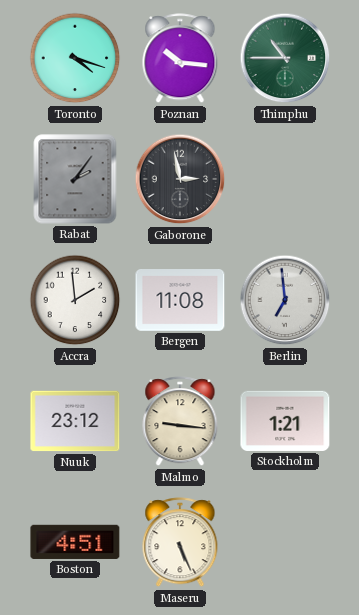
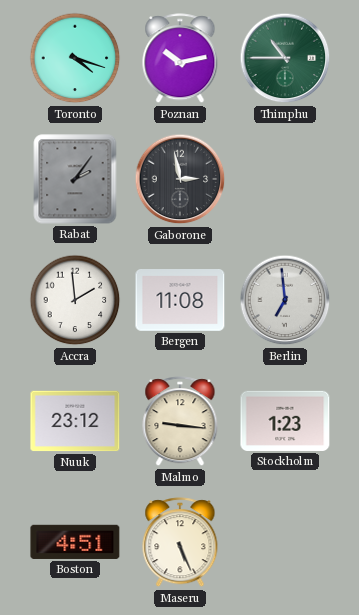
Poznan: 10:16 -> 10:13 (180, 59)
Stockholm: 1:21 -> 1:23 (285, 421)
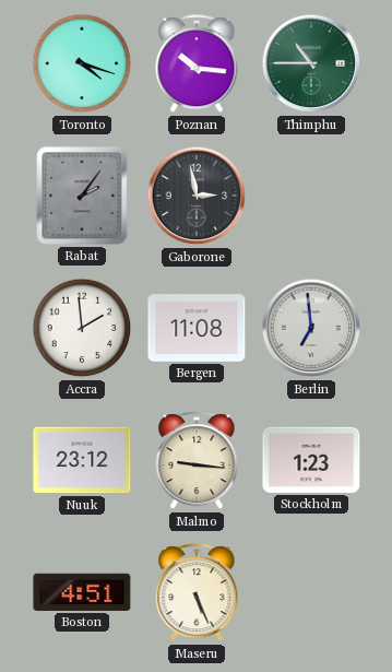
Poznan: 10:13 -> 10:16 (197, 64)
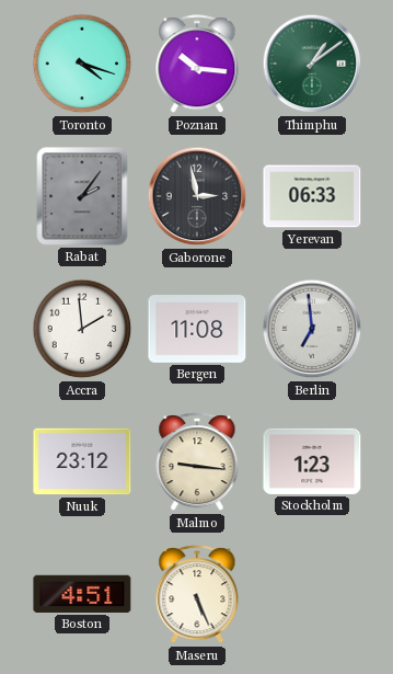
Thimphu: 10:45 -> 1:09 (312, 64)
Yerevan: none -> 06:33 (312, 196)
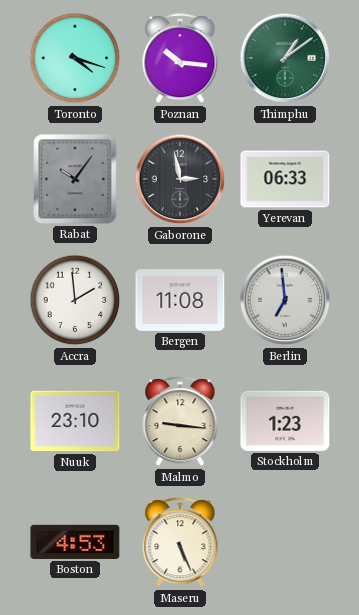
Rabat: 2:06 -> 10:06 (75, 179)
Nuuk: 23:12 -> 23:10 (75, 421)
Boston: 4:51 -> 4:53 (75, 542)
